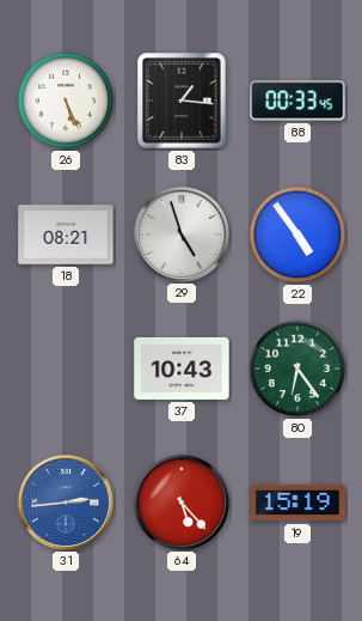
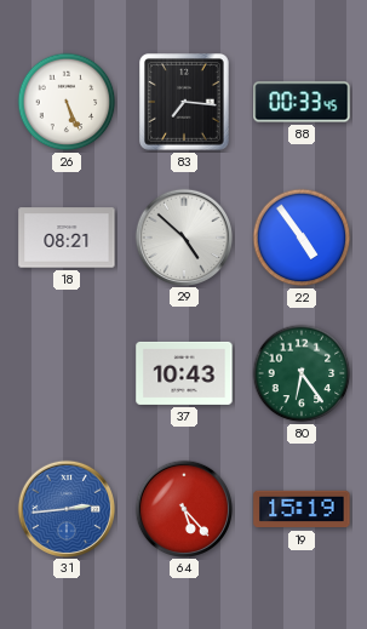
83: 1:16 -> 7:16 (185, 103)
29: 4:57 -> 4:52 (183, 236)
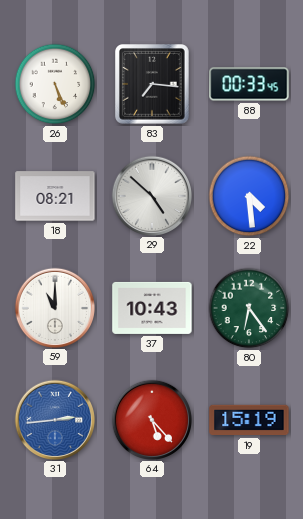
22: 4:54 -> 4:29 (249, 196)
59: none -> 11:00 (54, 307)
